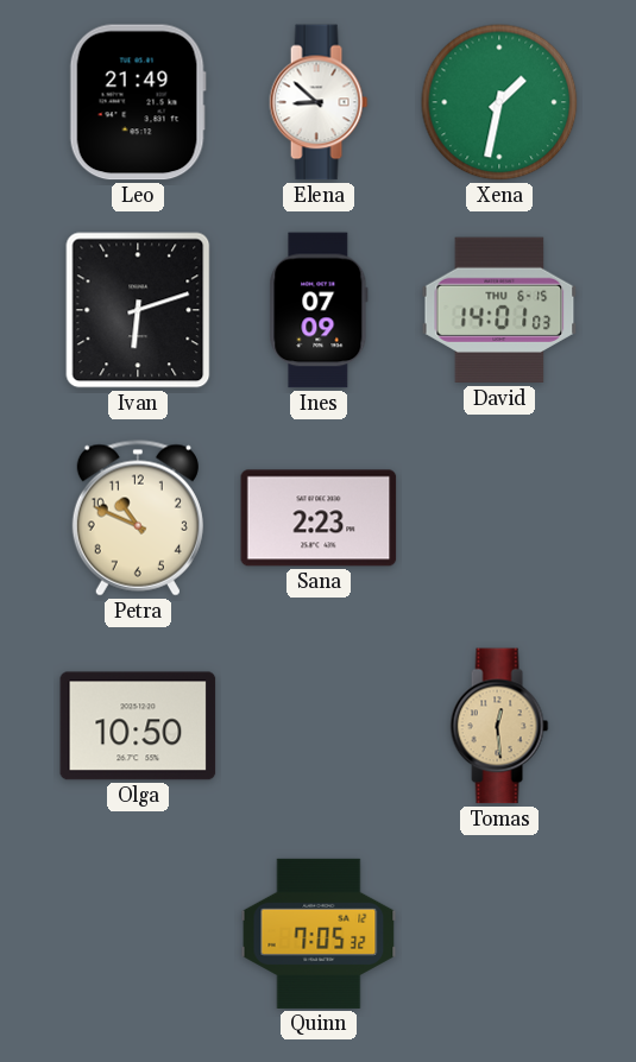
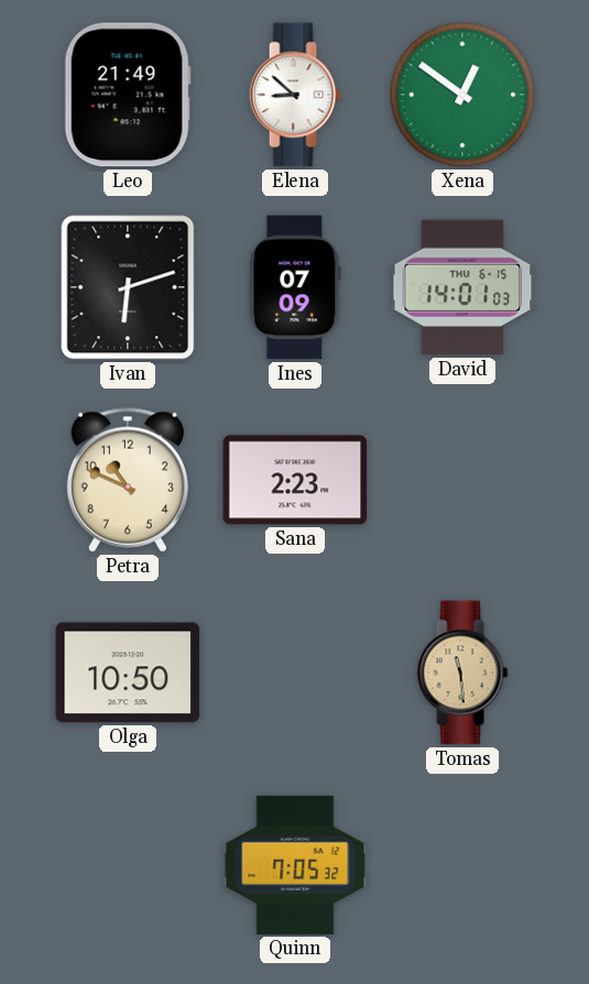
Xena: 1:32 -> 12:51 (462, 95)
Tomas: 12:29 -> 11:29 (462, 673)
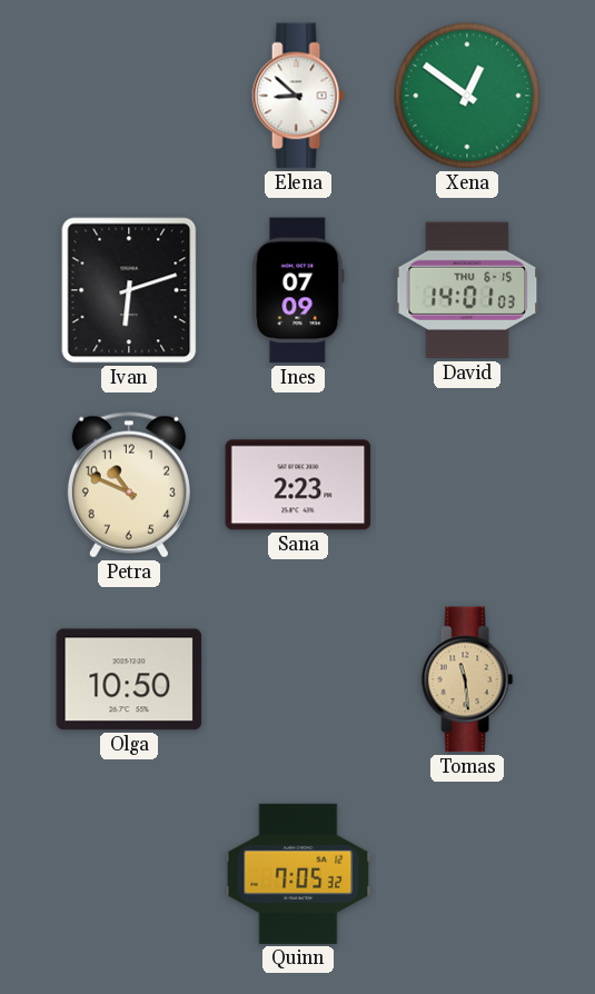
Leo: 21:49 -> none (128, 95)
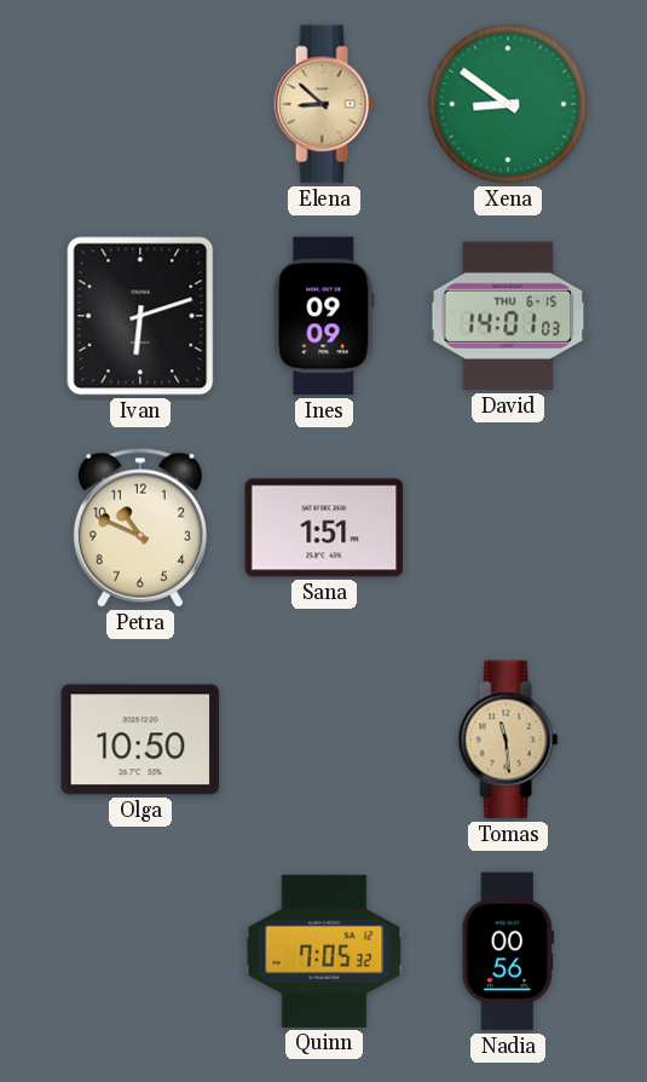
Elena dial: white -> champagne (324, 104)
Xena: 12:51 -> 8:51 (508, 104)
Ines: 07:09 -> 09:09 (324, 316)
Sana: 2:23 -> 1:51 (324, 528)
Nadia: none -> 00:56 (507, 951)
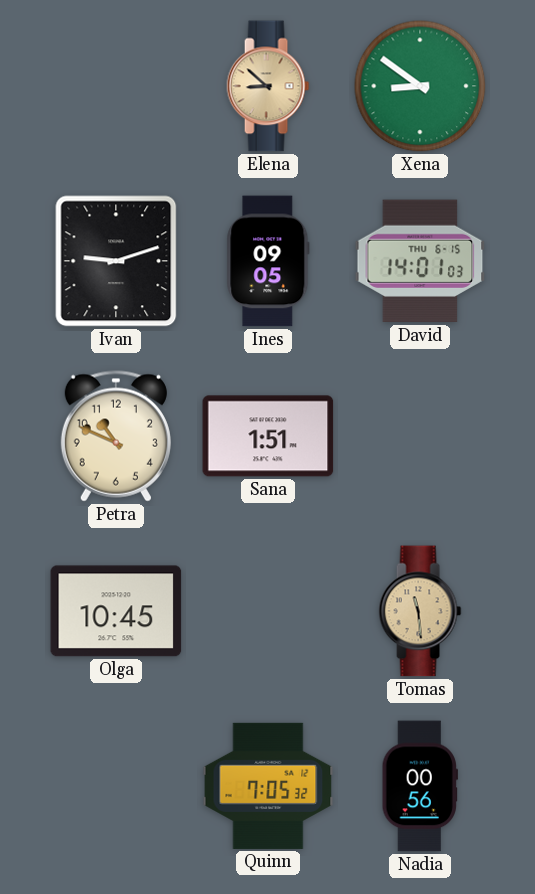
Ivan: 6:12 -> 9:12 (116, 261)
Ines: 09:09 -> 09:05 (268, 261)
Olga: 10:50 -> 10:45 (116, 611)
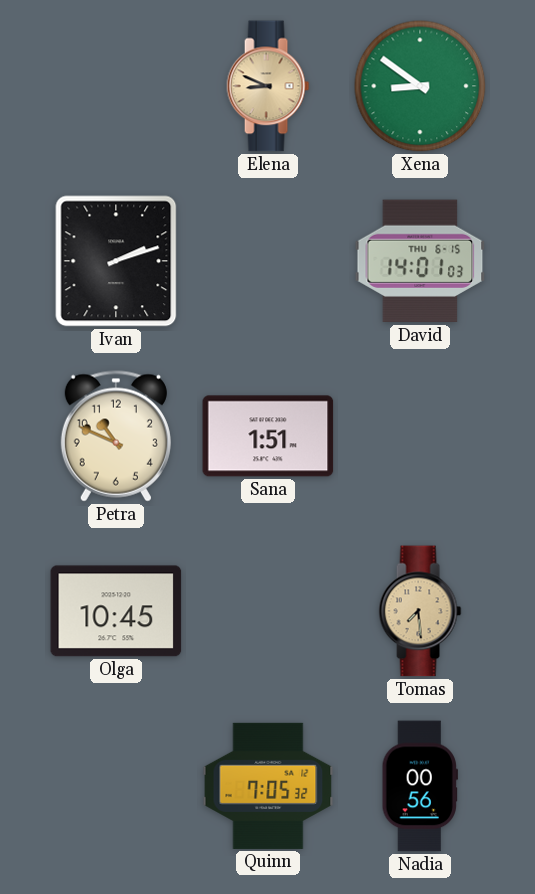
Elena: 8:52 -> 8:49 (268, 86)
Ivan: 9:12 -> 2:12 (116, 261)
Ines: 09:05 -> none (268, 261)
Tomas: 11:29 -> 7:29 (420, 611)
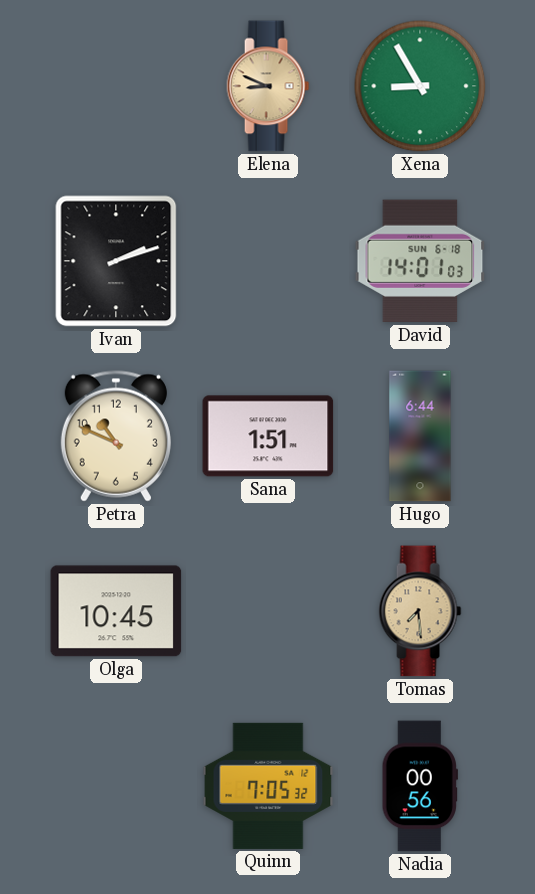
Xena: 8:51 -> 8:55 (420, 86)
David date: THU 6-15 -> SUN 6-18 (420, 261)
Hugo: none -> 6:44 (420, 436)
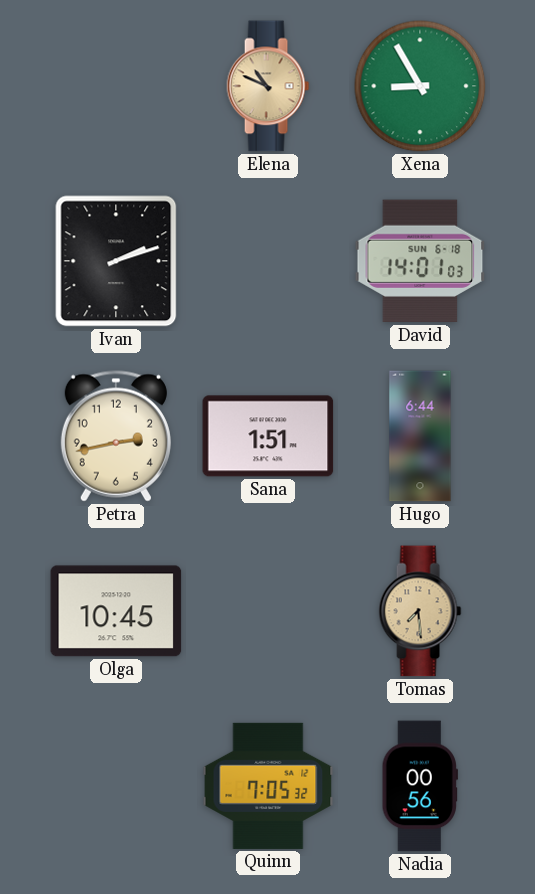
Elena: 8:49 -> 10:49 (268, 86)
Petra: 10:49 -> 2:43 (116, 436)
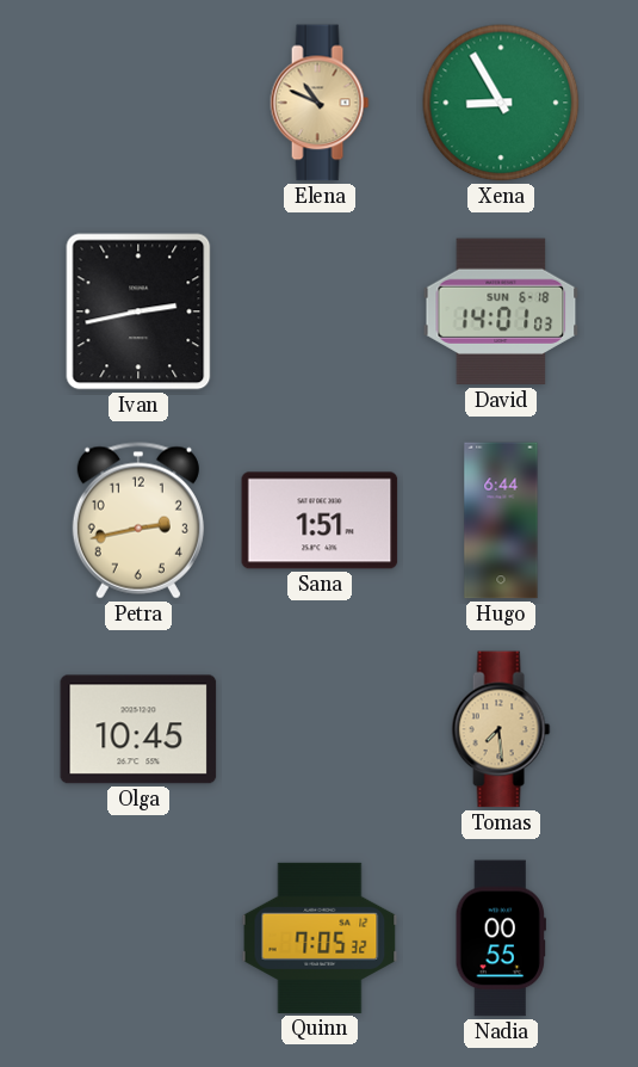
Ivan: 2:12 -> 2:43 (138, 312)
Nadia: 00:56 -> 00:55 (500, 938)
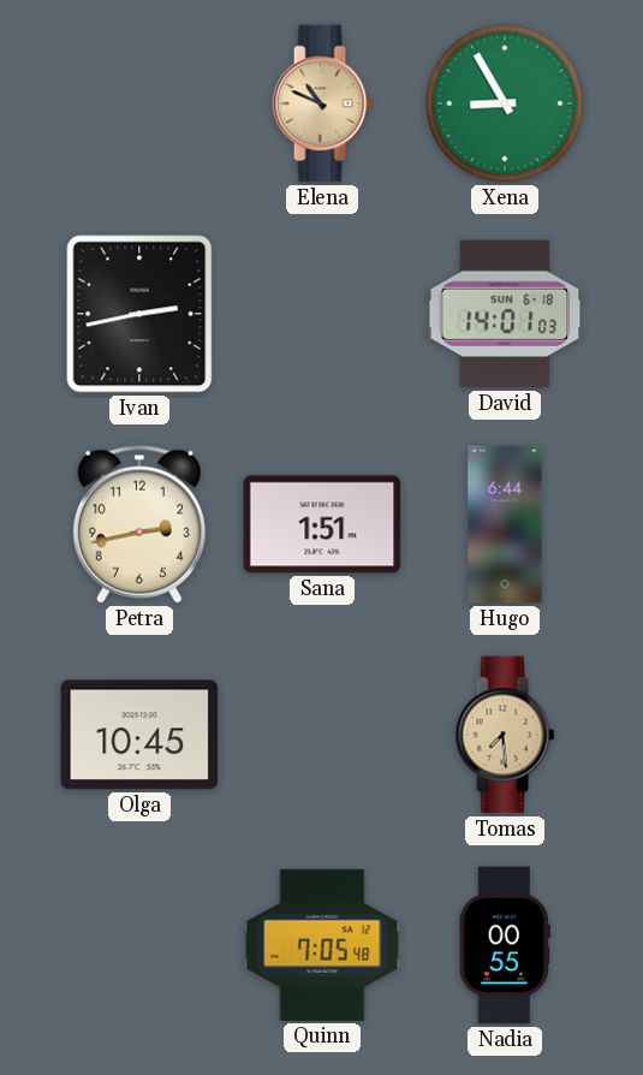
Quinn: 7:05:32 -> 7:05:48 (322, 945)
